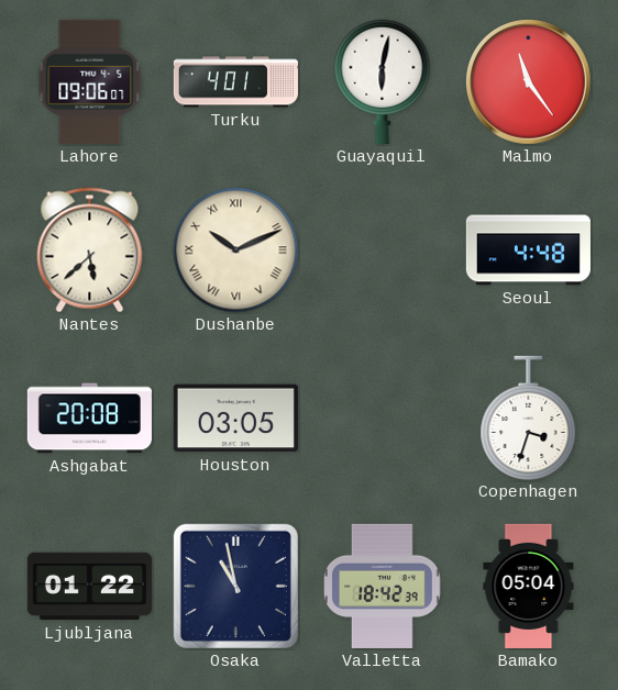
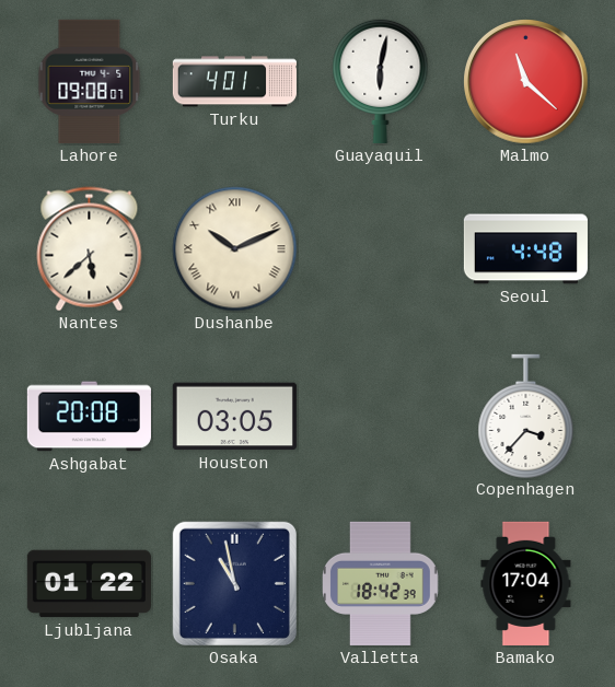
Lahore: 09:06 -> 09:08 (90, 81)
Malmo: 11:24 -> 11:22 (526, 82)
Copenhagen: 3:33 -> 3:37 (526, 416)
Bamako: 05:04 -> 17:04 (526, 583)
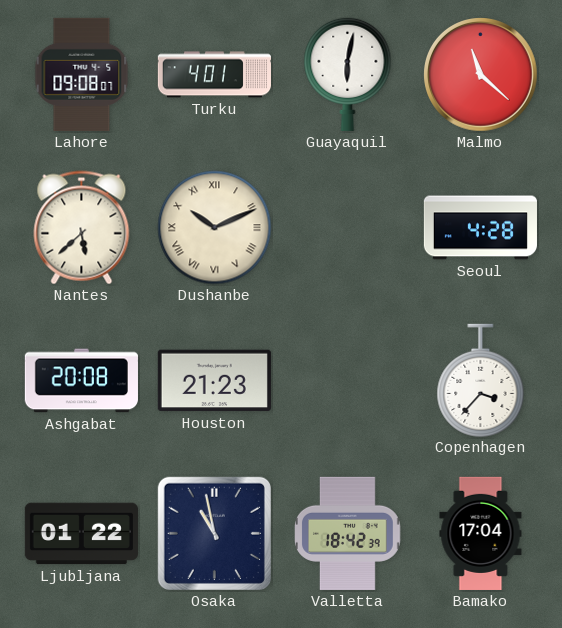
Seoul: 4:48 -> 4:28 (480, 228)
Houston: 03:05 -> 21:23 (214, 381)
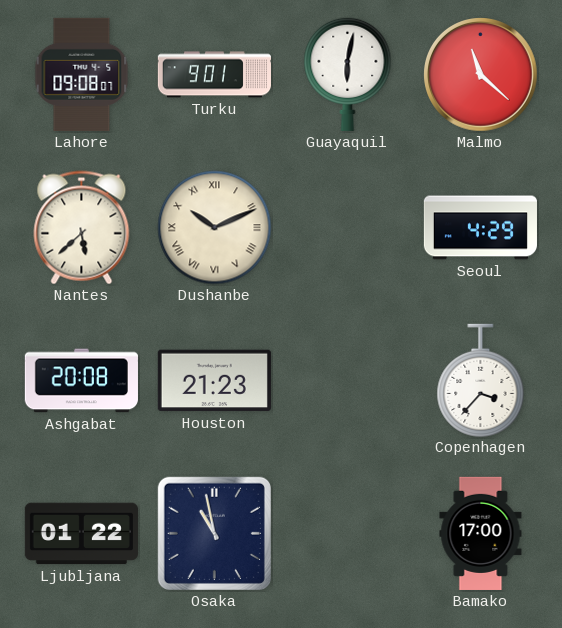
Turku: 4:01 -> 9:01 (214, 75)
Seoul: 4:28 -> 4:29 (480, 228)
Valletta: 18:42 -> none (348, 533)
Bamako: 17:04 -> 17:00 (481, 533)
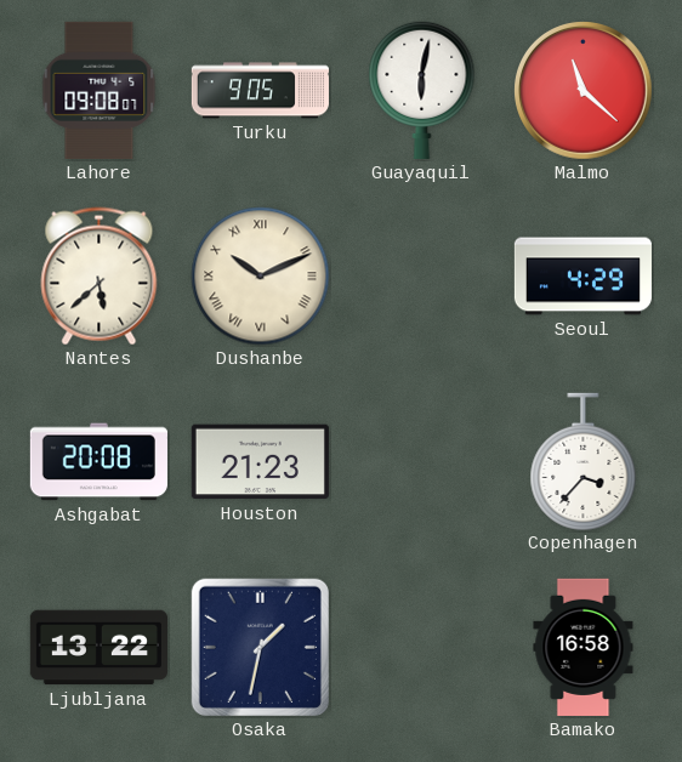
Turku: 9:01 -> 9:05 (260, 91)
Ljubljana: 01:22 -> 13:22 (98, 648)
Osaka: 10:58 -> 1:32 (260, 647)
Bamako: 17:00 -> 16:58 (584, 647)
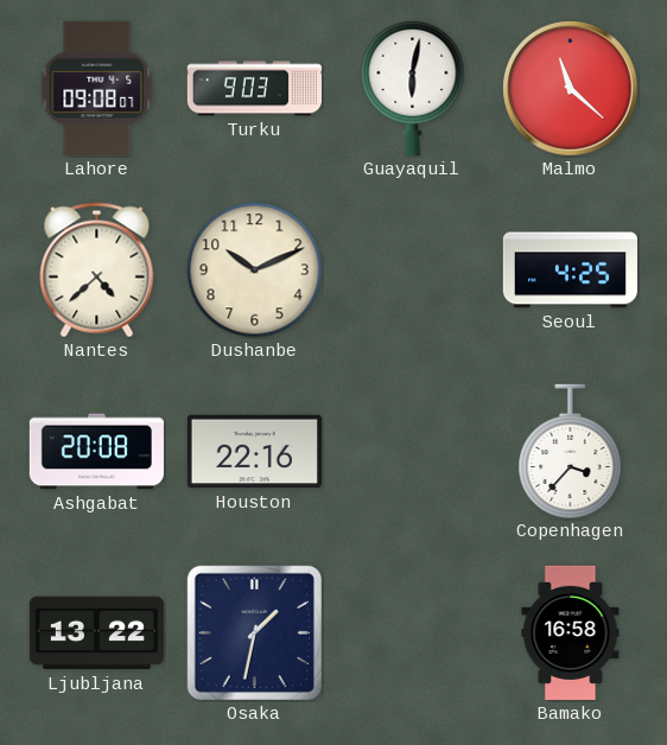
Turku: 9:05 -> 9:03 (254, 89)
Nantes: 5:38 -> 4:38 (97, 270)
Dushanbe numerals: Roman -> Arabic (255, 270)
Seoul: 4:29 -> 4:25 (570, 270)
Houston: 21:23 -> 22:16 (254, 452)
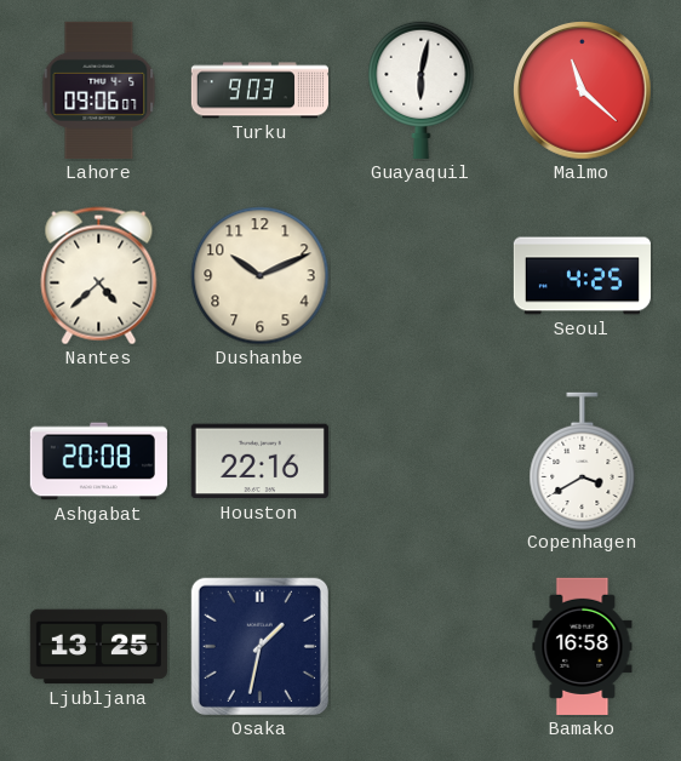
Lahore: 09:08 -> 09:06 (99, 90)
Copenhagen: 3:37 -> 3:40 (583, 460)
Ljubljana: 13:22 -> 13:25 (98, 647)
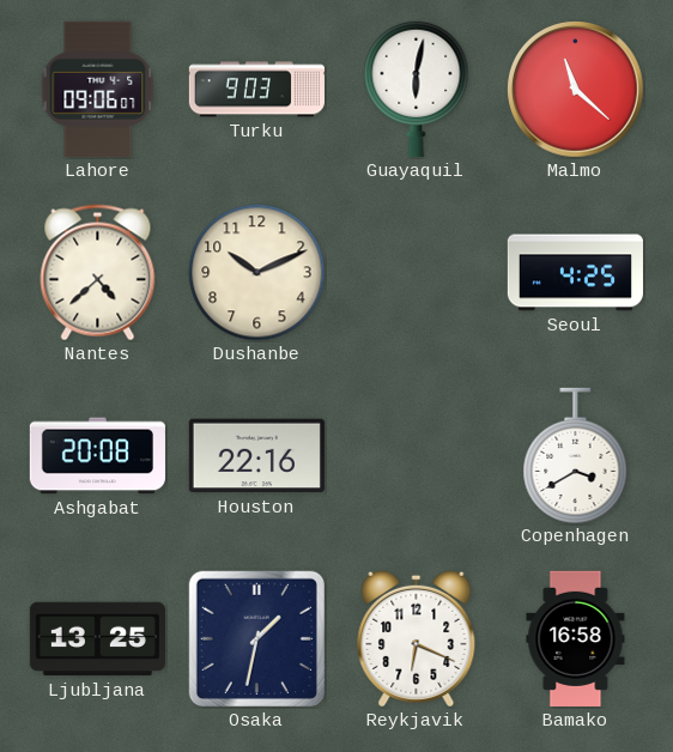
Reykjavik: none -> 6:19 (417, 638)
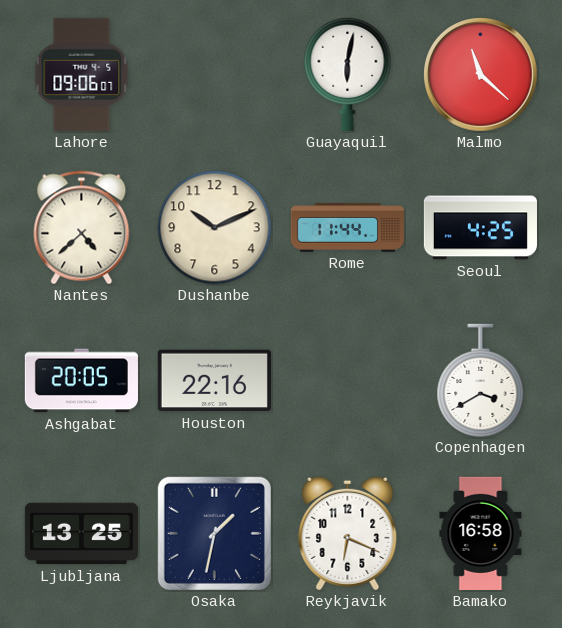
Turku: 9:03 -> none (256, 90)
Rome: none -> 11:44 (347, 228)
Ashgabat: 20:08 -> 20:05 (81, 381)
